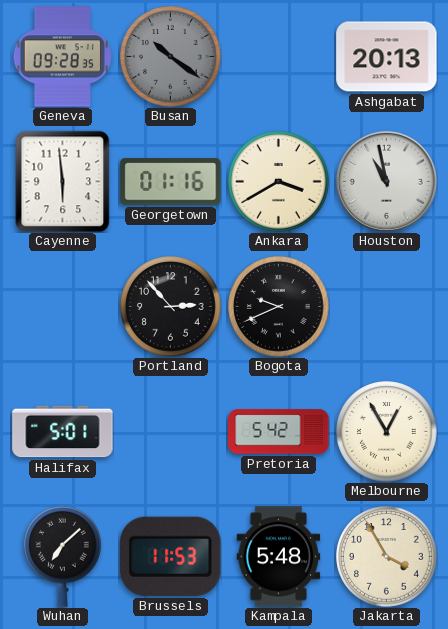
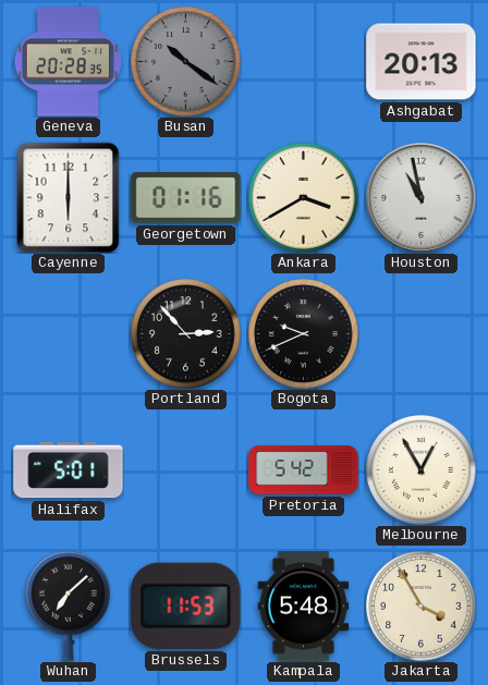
Geneva: 09:28 -> 20:28 (68, 62)
Cayenne: 5:59 -> 6:00 (69, 197)
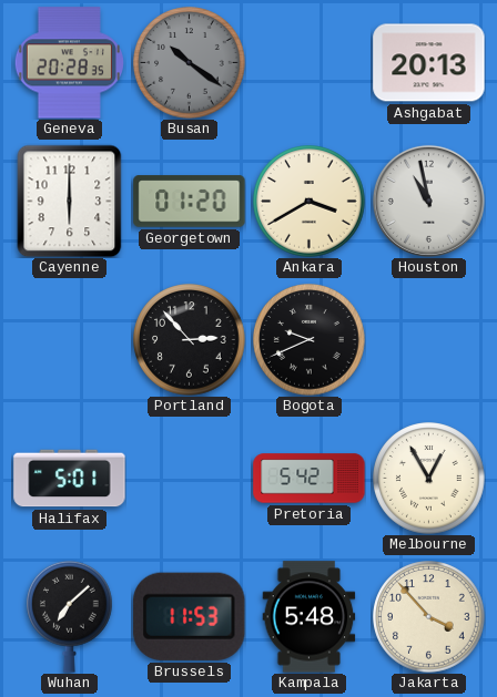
Georgetown: 01:16 -> 01:20 (190, 202)
Jakarta: 3:55 -> 3:53 (429, 617)
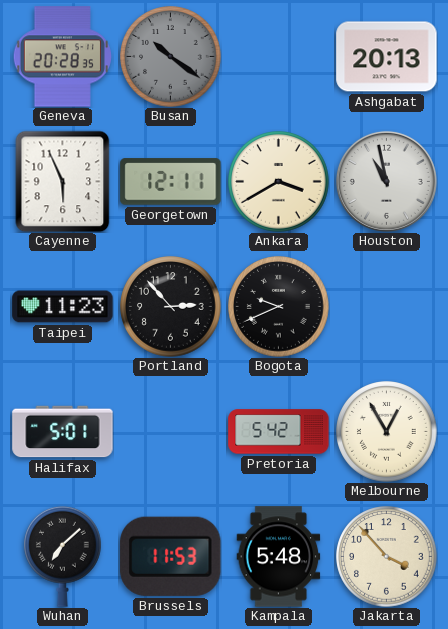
Cayenne: 6:00 -> 5:56 (63, 181)
Georgetown: 01:20 -> 12:11 (171, 182)
Taipei: none -> 11:23 (63, 307)
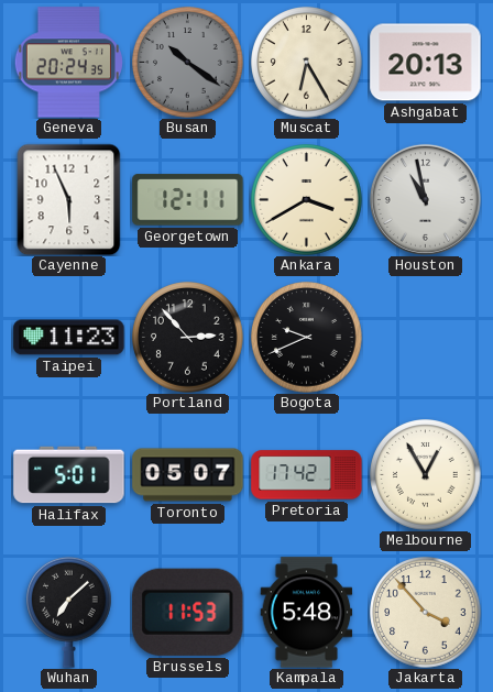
Geneva: 20:28 -> 20:24 (68, 63)
Muscat: none -> 6:25 (307, 63)
Toronto: none -> 05:07 (188, 475)
Pretoria: 5:42 -> 17:42 (307, 475)
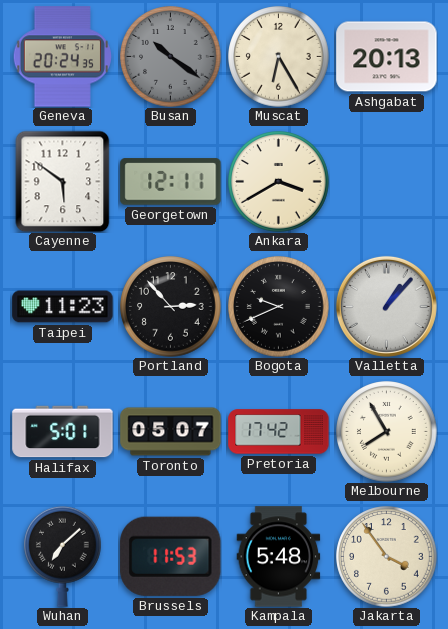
Cayenne: 5:56 -> 5:51 (63, 181)
Houston: 10:58 -> none (425, 199)
Valletta: none -> 1:07 (386, 306)
Melbourne: 12:55 -> 7:55 (387, 432)
Jakarta: 3:53 -> 3:54 (387, 557)
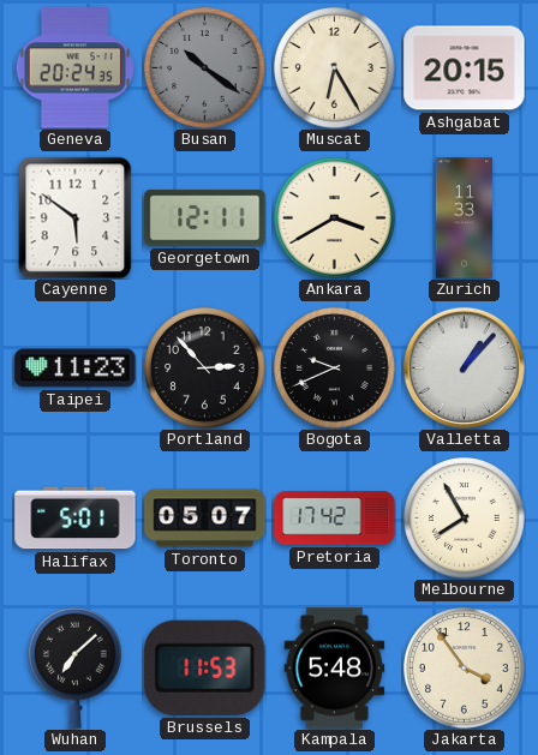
Ashgabat: 20:13 -> 20:15 (465, 68)
Zurich: none -> 11:33 (464, 218)
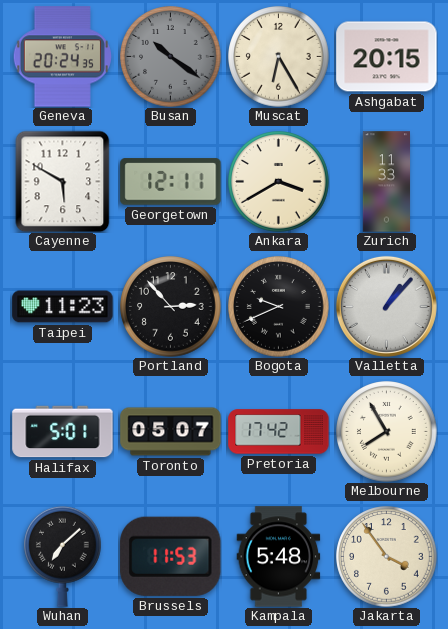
Cayenne: 5:51 -> 5:50 (63, 181)
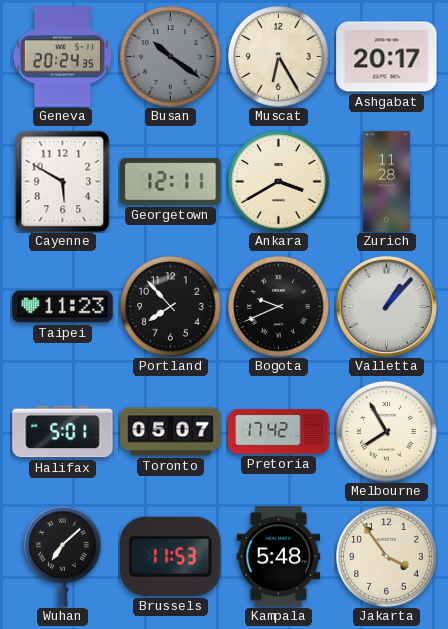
Ashgabat: 20:15 -> 20:17 (387, 57)
Zurich: 11:33 -> 11:28 (386, 182)
Portland: 2:53 -> 7:53 (171, 307)
